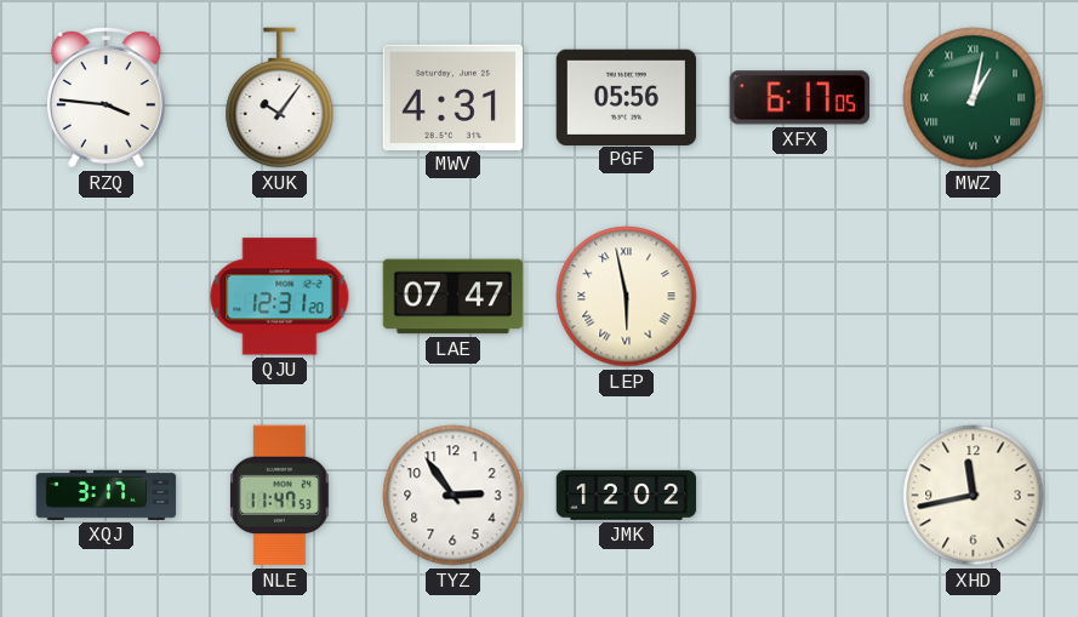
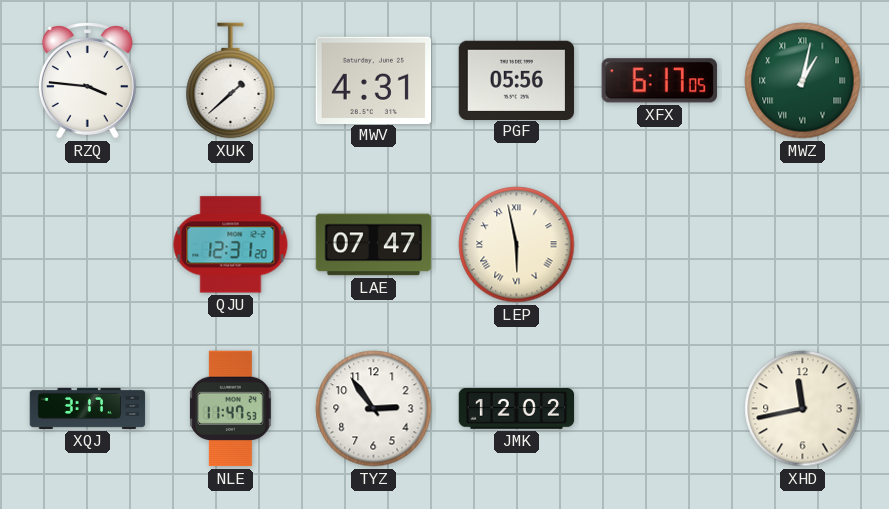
XUK: 10:06 -> 1:38 (231, 81)
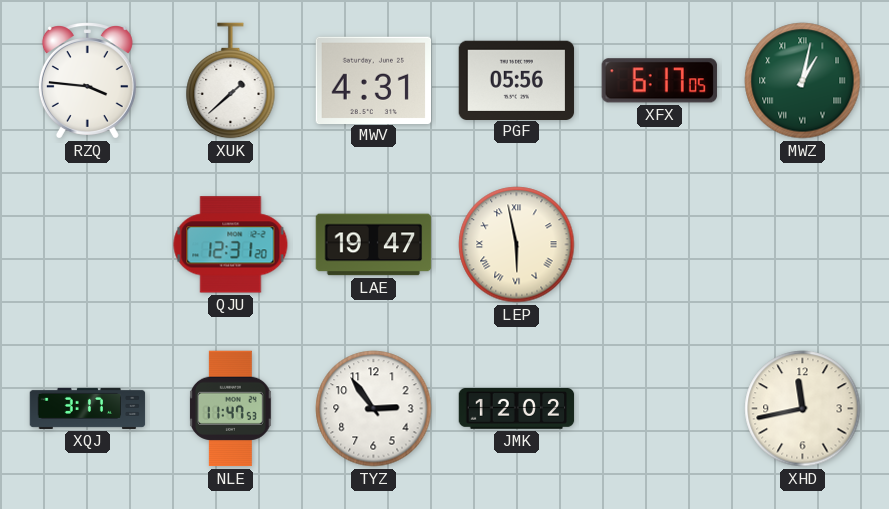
LAE: 07:47 -> 19:47 (374, 245)
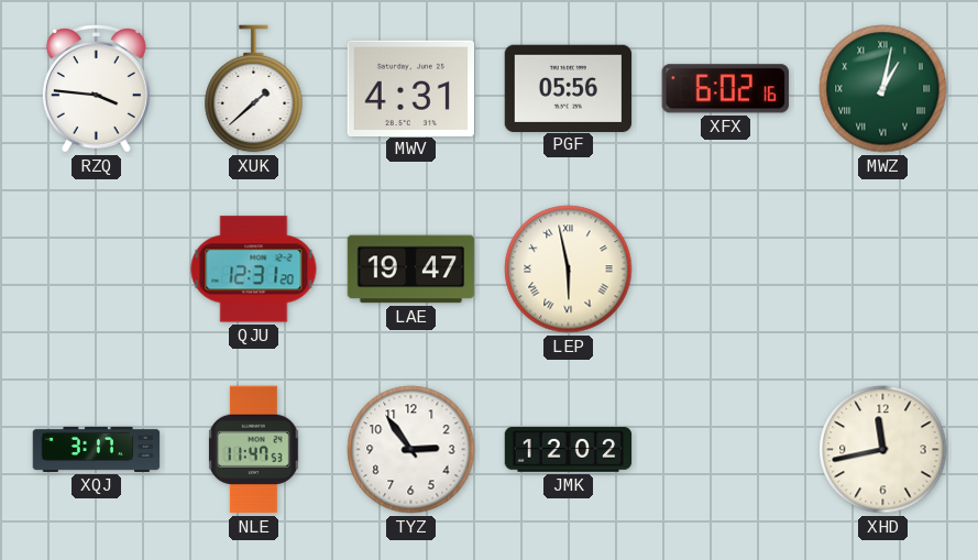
XFX: 6:17 -> 6:02 (725, 89)
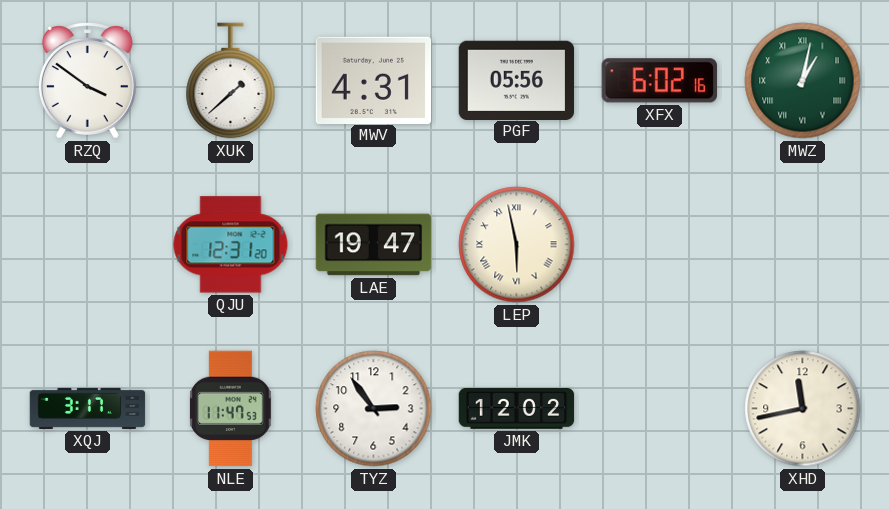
RZQ: 3:46 -> 3:51 (87, 81)
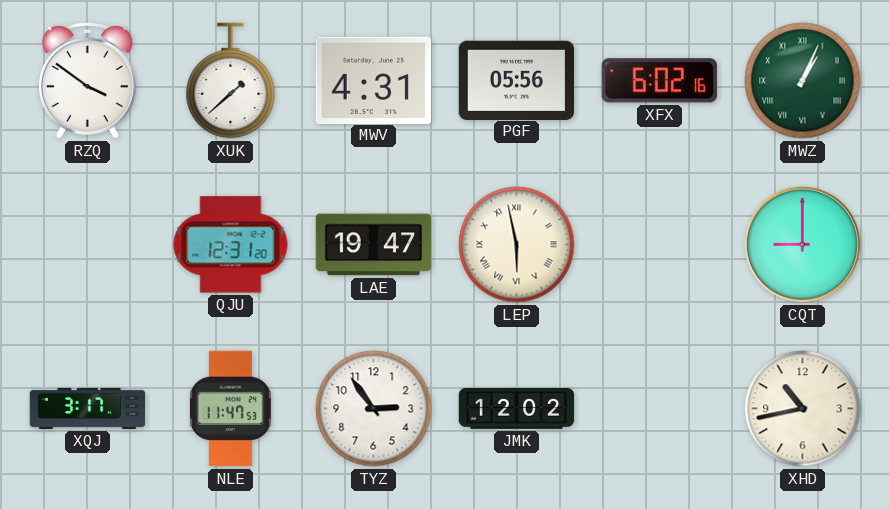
MWZ: 1:02 -> 1:04 (803, 81)
CQT: none -> 9:00 (802, 244)
XHD: 11:43 -> 10:43 (803, 409)
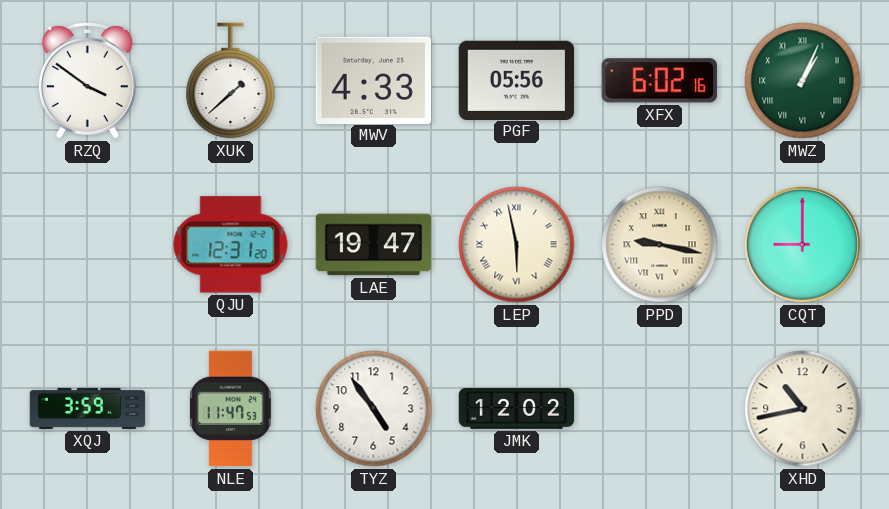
MWV: 4:31 -> 4:33 (373, 80)
PPD: none -> 9:17 (660, 245)
XQJ: 3:17 -> 3:59 (88, 408)
TYZ: 2:54 -> 4:54 (374, 409)
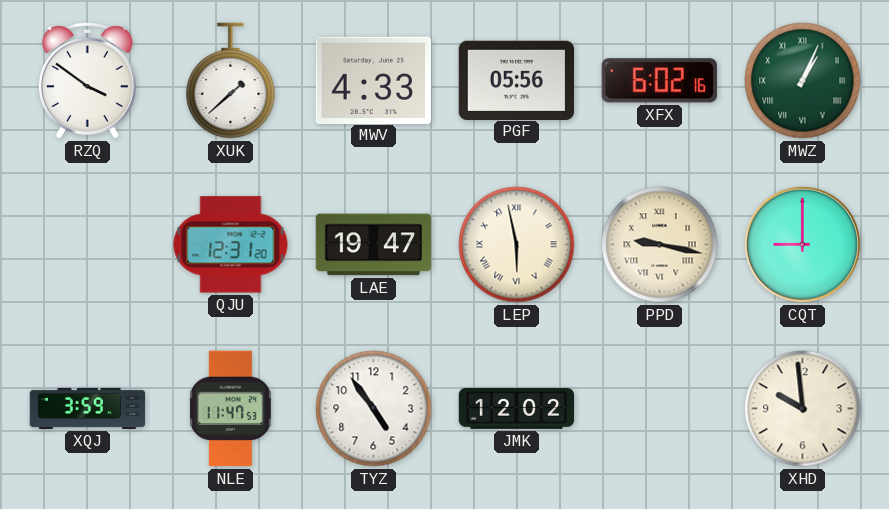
XHD: 10:43 -> 9:59 (803, 409)
